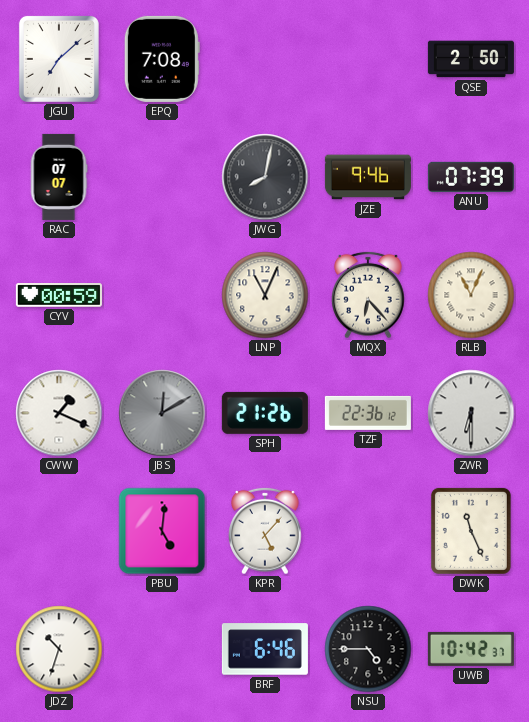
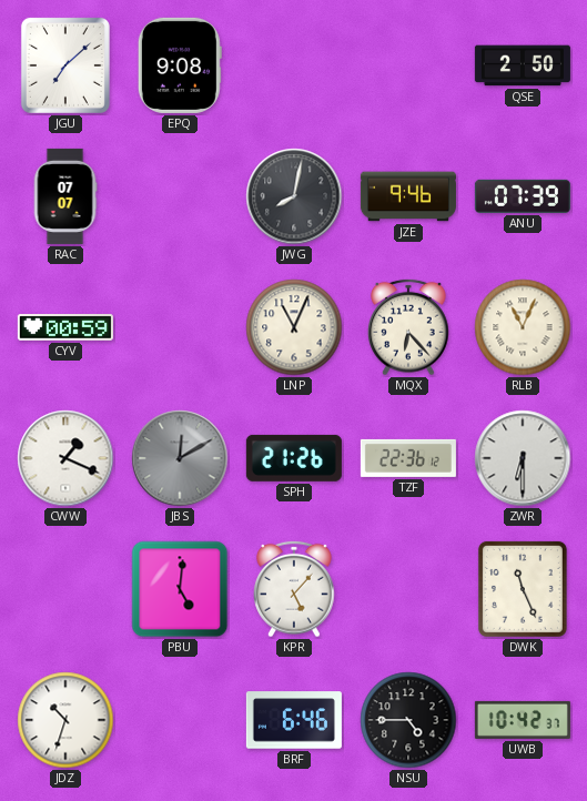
EPQ: 7:08 -> 9:08 (180, 65)
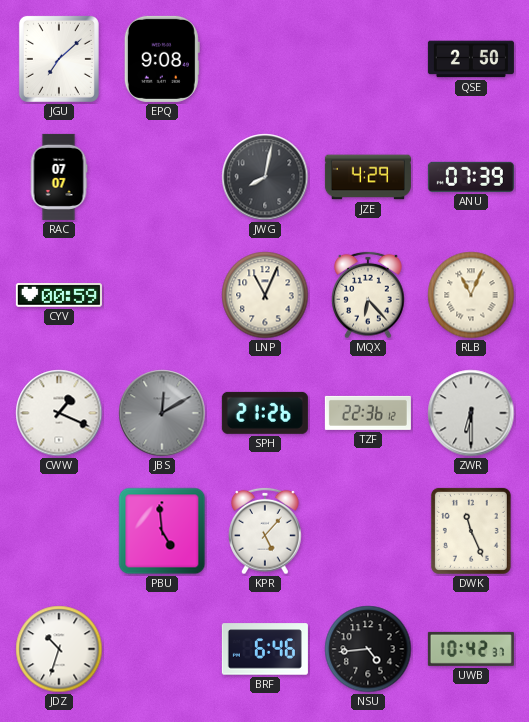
JZE: 9:46 -> 4:29 (368, 177)
PBU: 5:01 -> 4:59 (162, 531)
NSU: 4:45 -> 4:44 (368, 649)
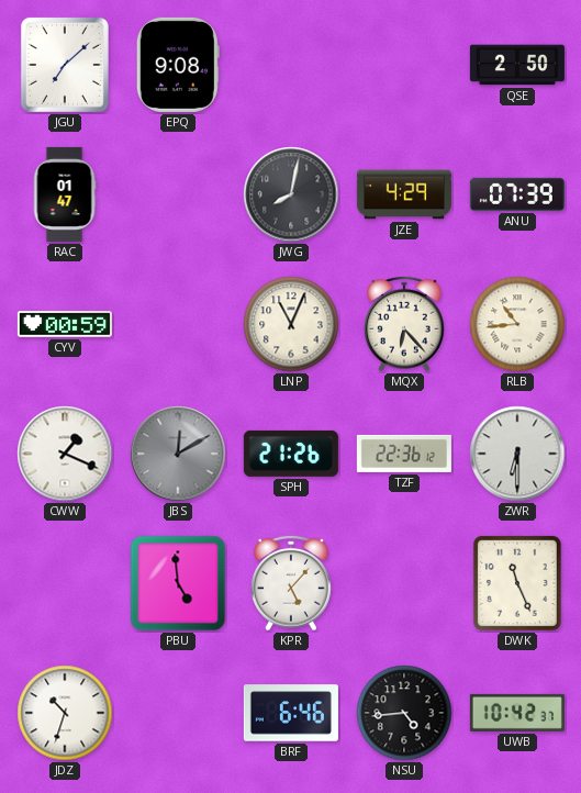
RAC: 07:07 -> 01:47 (65, 194)
RLB: 11:04 -> 10:44 (517, 324)
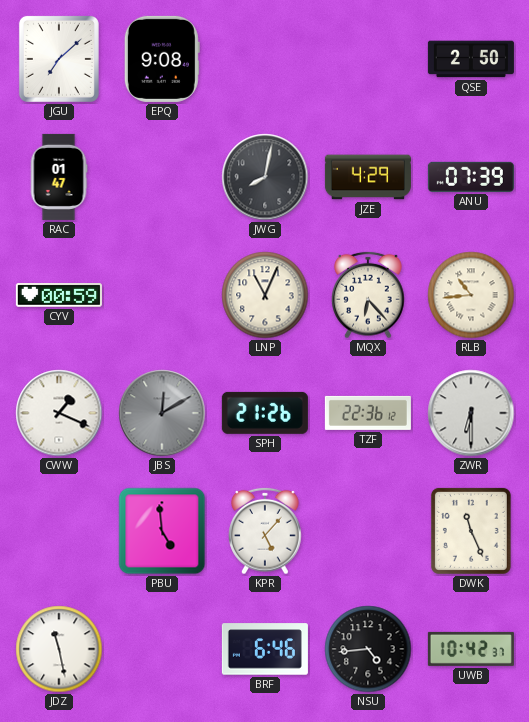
JDZ: 10:33 -> 11:28 (59, 649)
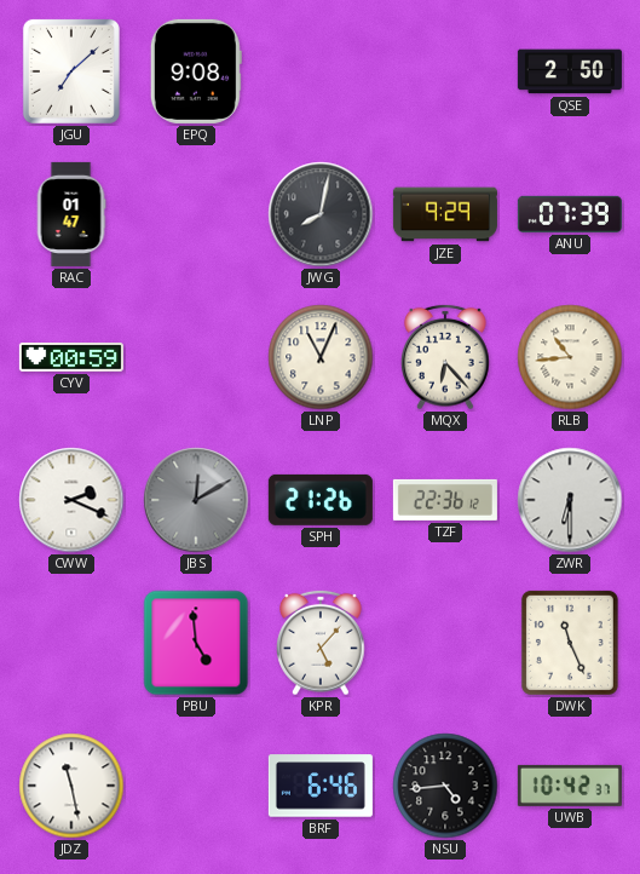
JZE: 4:29 -> 9:29 (445, 214)
CWW: 1:19 -> 2:19 (71, 500)
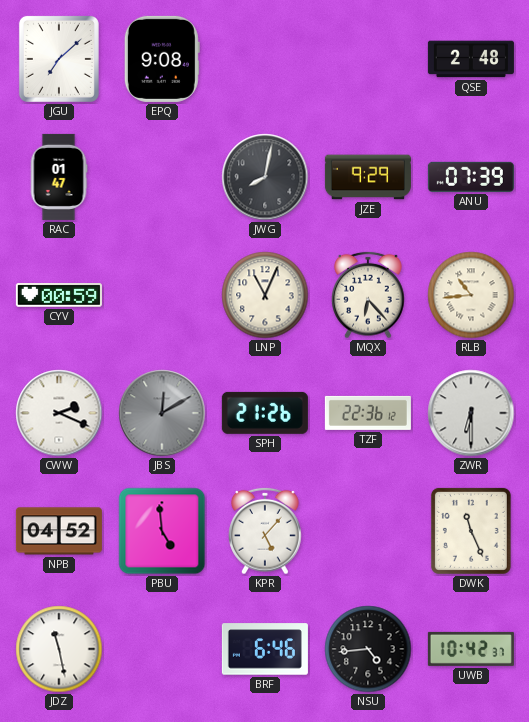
QSE: 2:50 -> 2:48 (471, 59)
NPB: none -> 04:52 (59, 531)
